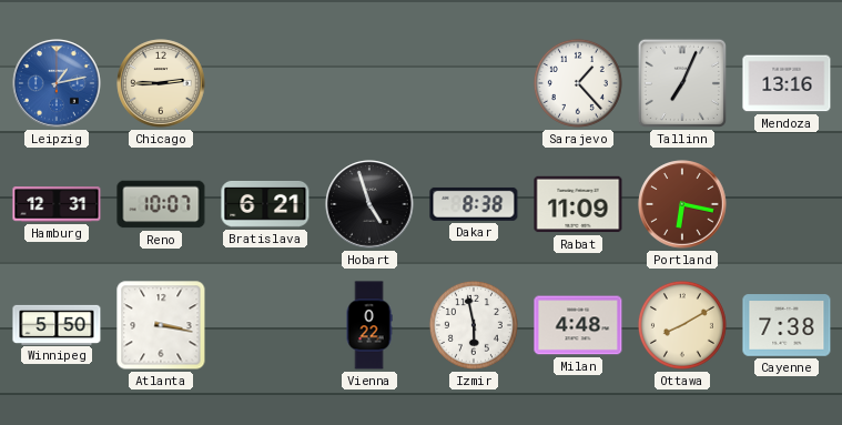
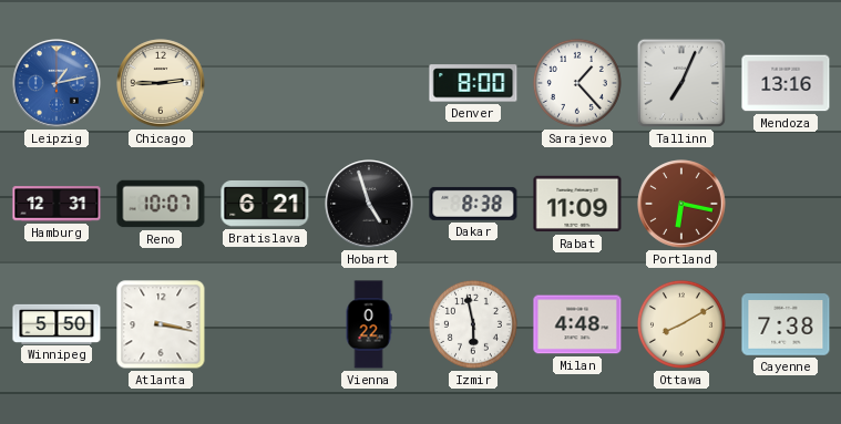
Denver: none -> 8:00 (473, 83)
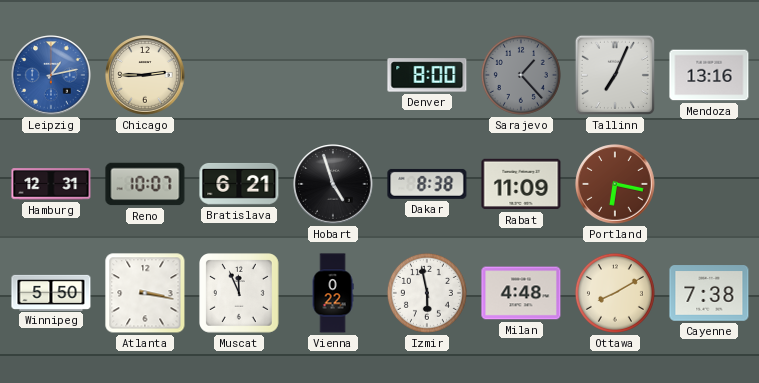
Sarajevo dial: white -> grey (521, 75)
Muscat: none -> 11:56 (240, 294)
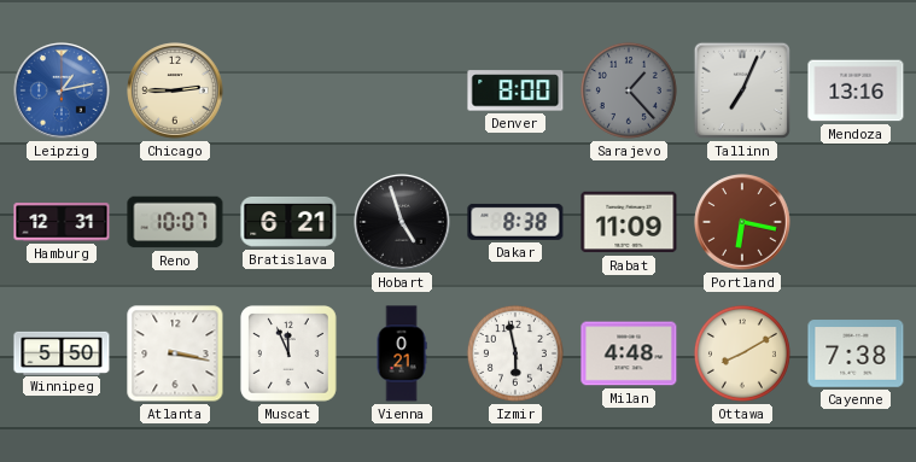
Vienna: 0:22 -> 0:21 (402, 353)
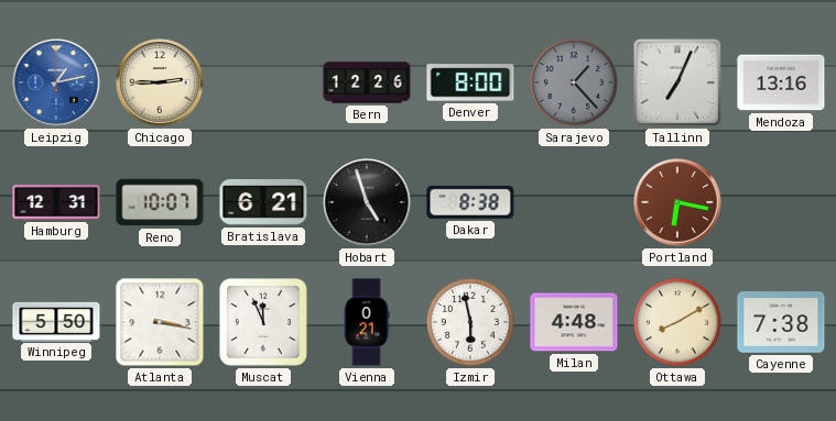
Bern: none -> 12:26 (367, 82)
Rabat: 11:09 -> none (629, 222)
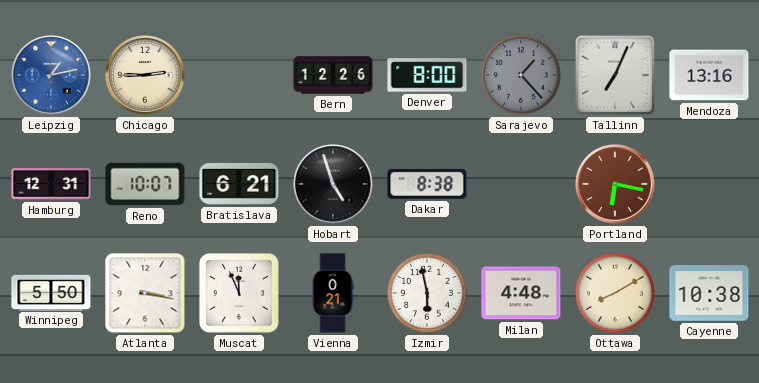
Cayenne: 7:38 -> 10:38 (709, 293)
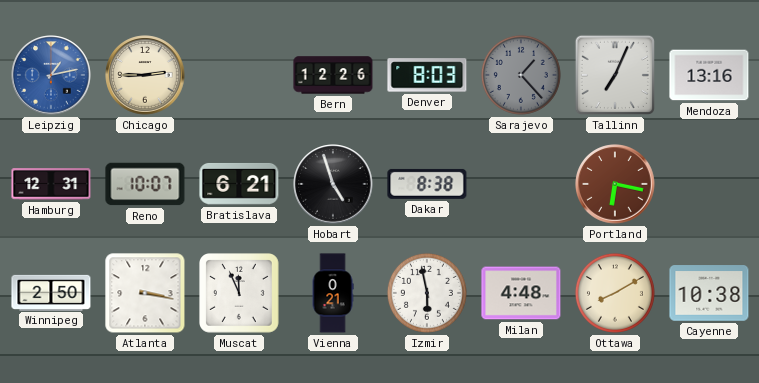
Denver: 8:00 -> 8:03 (427, 75)
Winnipeg: 5:50 -> 2:50 (51, 292)
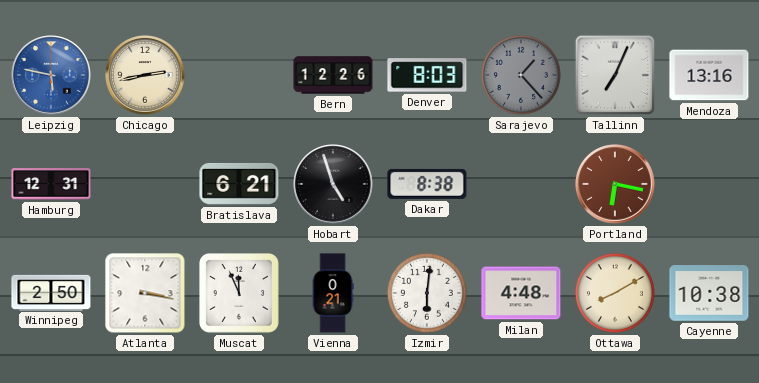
Leipzig: 1:13 -> 5:47 (51, 75)
Chicago: 2:45 -> 2:43 (145, 75)
Reno: 10:07 -> none (145, 184)
Izmir: 5:58 -> 6:01 (427, 293)
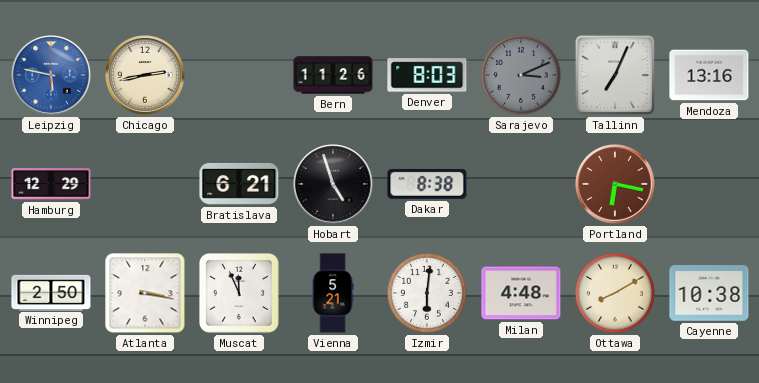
Bern: 12:26 -> 11:26 (333, 75)
Sarajevo: 1:23 -> 3:11 (521, 75)
Hamburg: 12:31 -> 12:29 (51, 184)
Vienna: 0:21 -> 5:21 (333, 293)
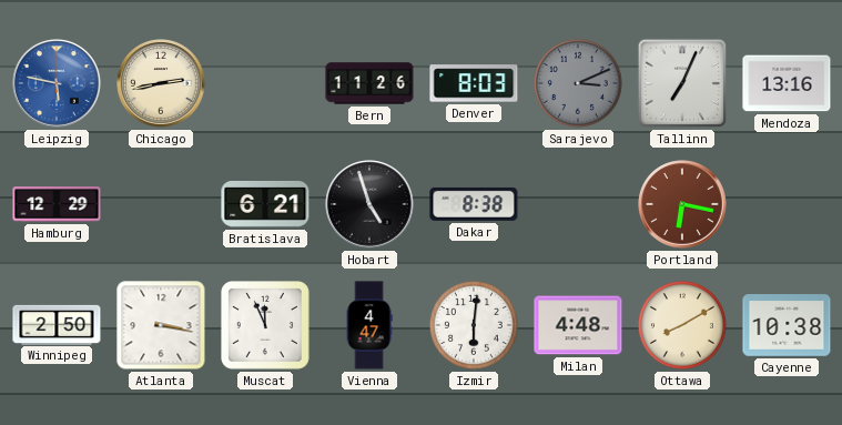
Vienna: 5:21 -> 4:47 (369, 325)
